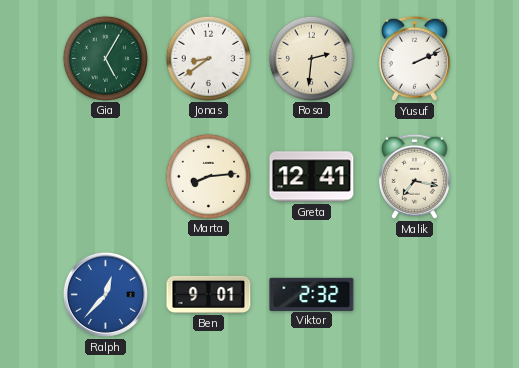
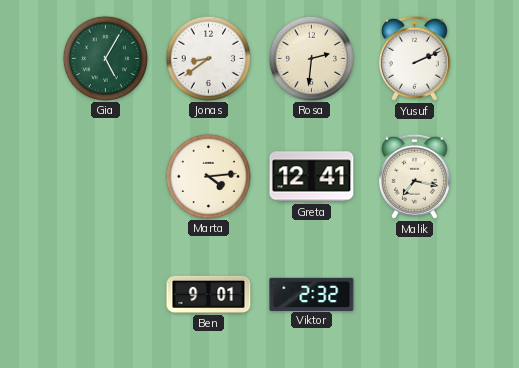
Marta: 8:14 -> 4:14 (208, 176)
Ralph: 12:37 -> none (105, 294)
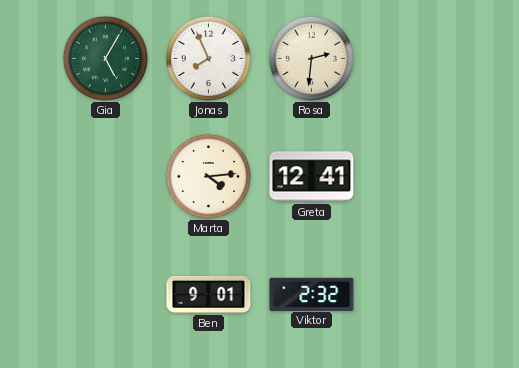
Jonas: 8:39 -> 7:56 (208, 58)
Yusuf: 2:11 -> none (414, 58)
Malik: 7:17 -> none (414, 176)
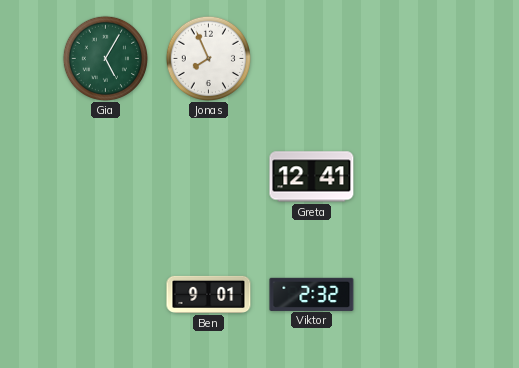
Rosa: 2:31 -> none (311, 58)
Marta: 4:14 -> none (208, 176)
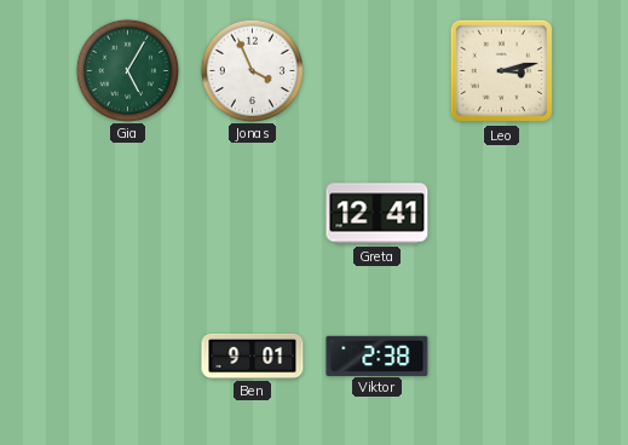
Jonas: 7:56 -> 3:56 (252, 70)
Leo: none -> 3:13 (502, 71)
Viktor: 2:32 -> 2:38 (378, 356)
